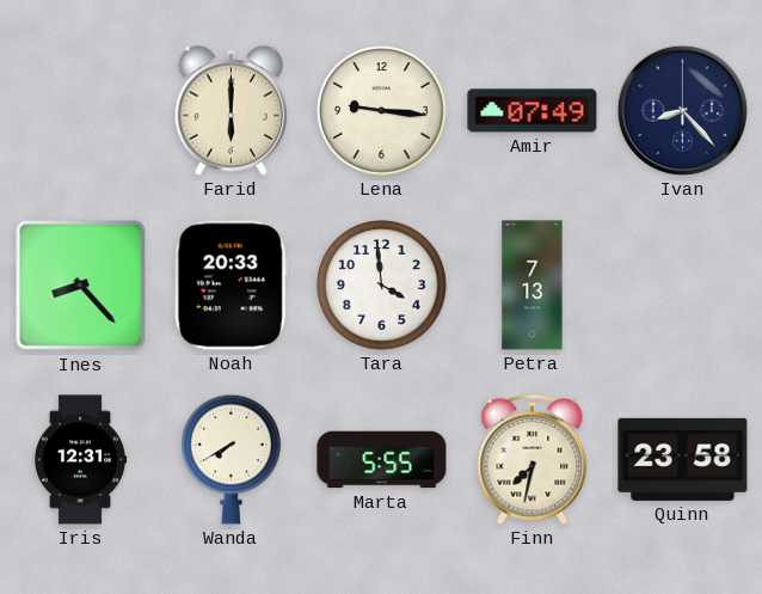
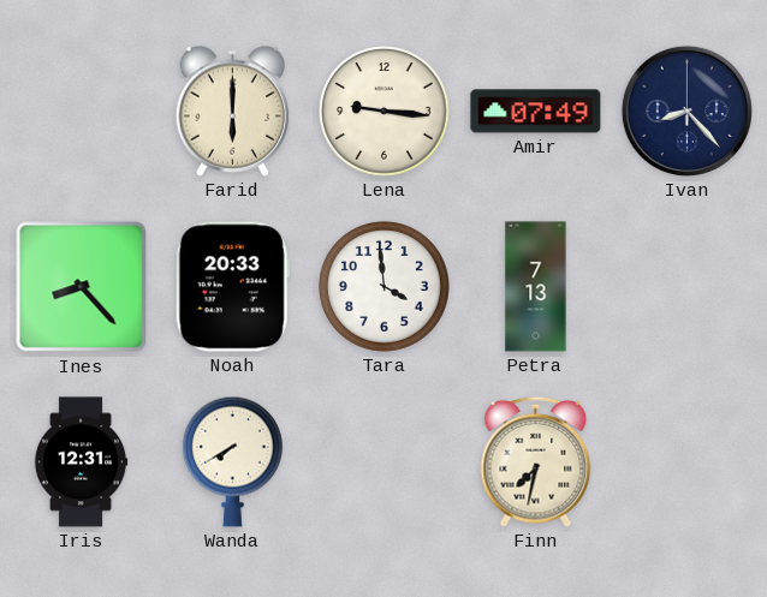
Marta: 5:55 -> none (382, 460)
Quinn: 23:58 -> none (683, 459)
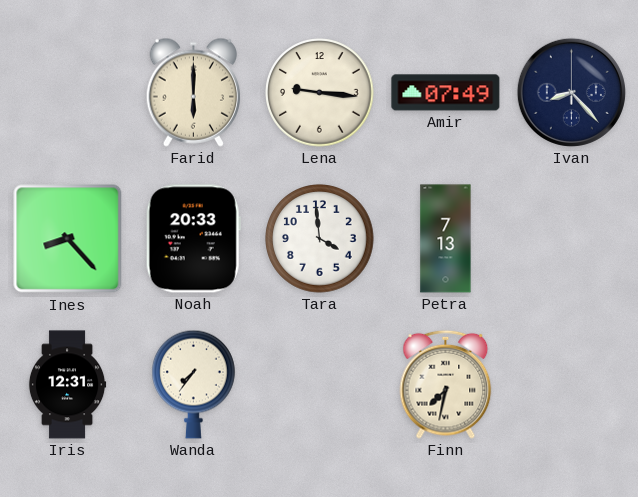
Wanda: 7:40 -> 7:36 (194, 384)
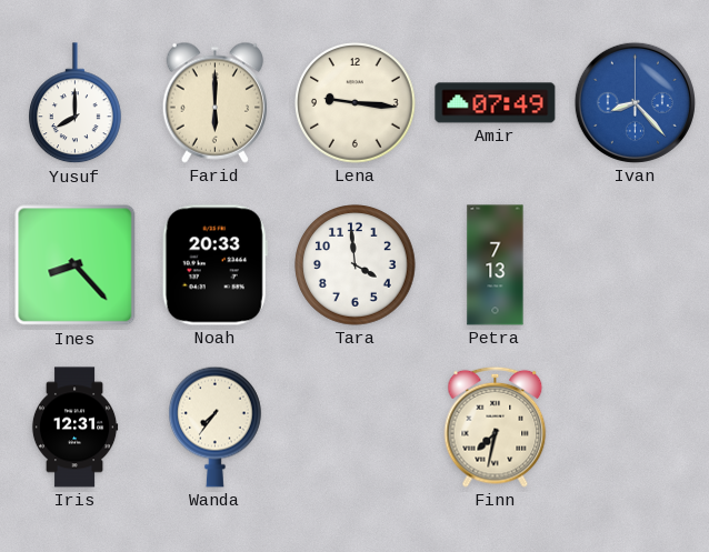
Yusuf: none -> 8:00 (76, 103)
Ivan dial: navy -> blue (635, 102)
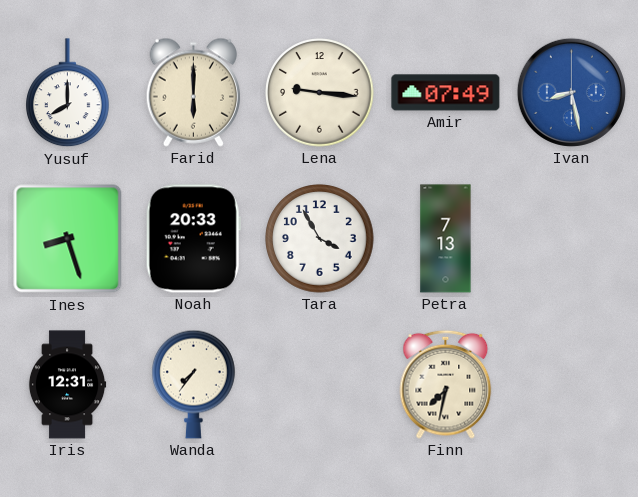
Ivan: 8:23 -> 8:28 (571, 92)
Ines: 8:23 -> 8:27 (68, 239)
Tara: 3:59 -> 3:55 (320, 239)
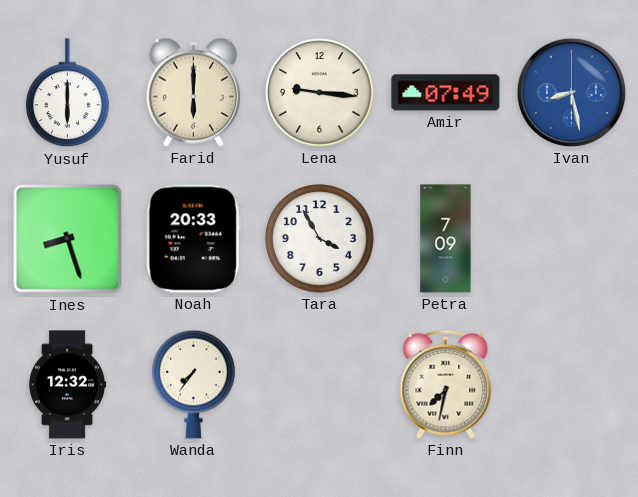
Yusuf: 8:00 -> 6:00 (68, 93)
Petra: 7:13 -> 7:09 (446, 239)
Iris: 12:31 -> 12:32 (67, 385)
